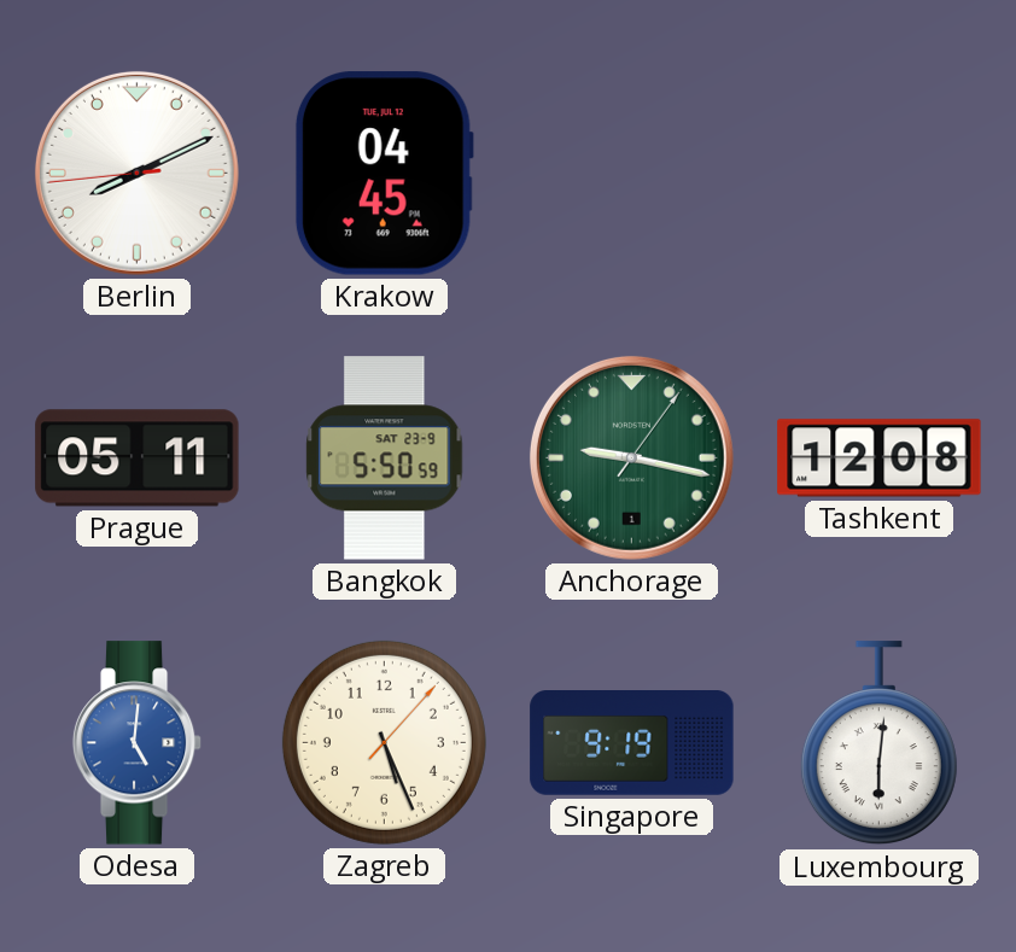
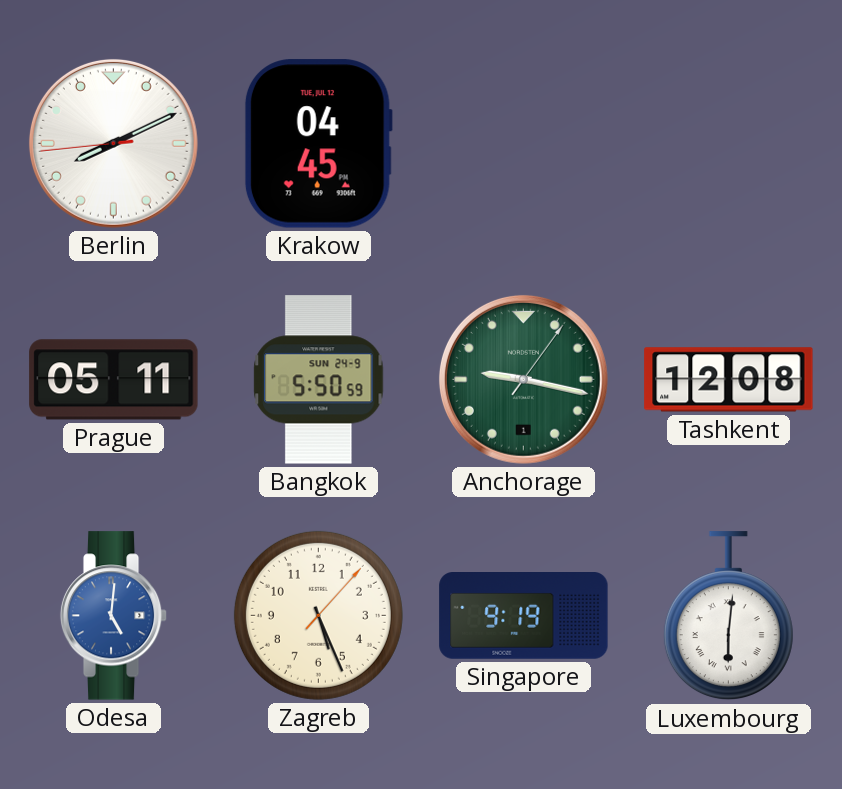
Bangkok date: SAT 23-9 -> SUN 24-9 (319, 380)
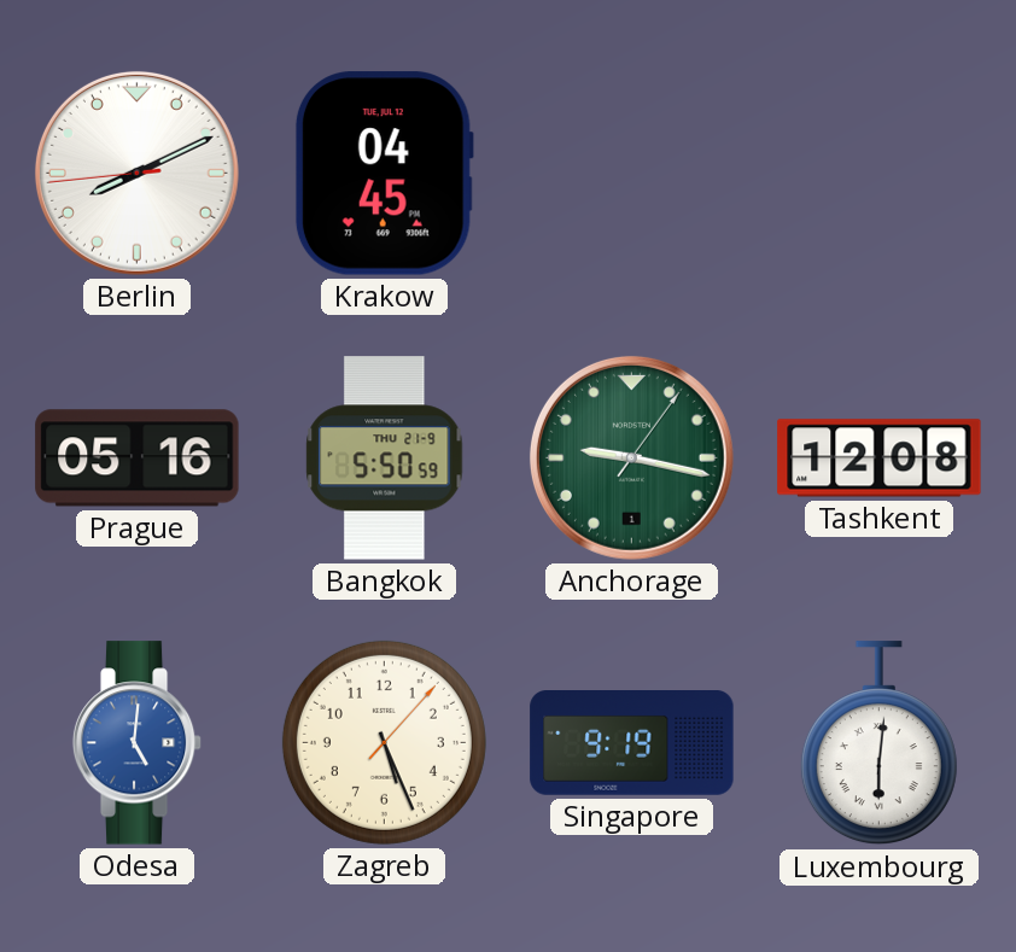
Prague: 05:11 -> 05:16 (138, 459)
Bangkok date: SUN 24-9 -> THU 21-9 (385, 459)
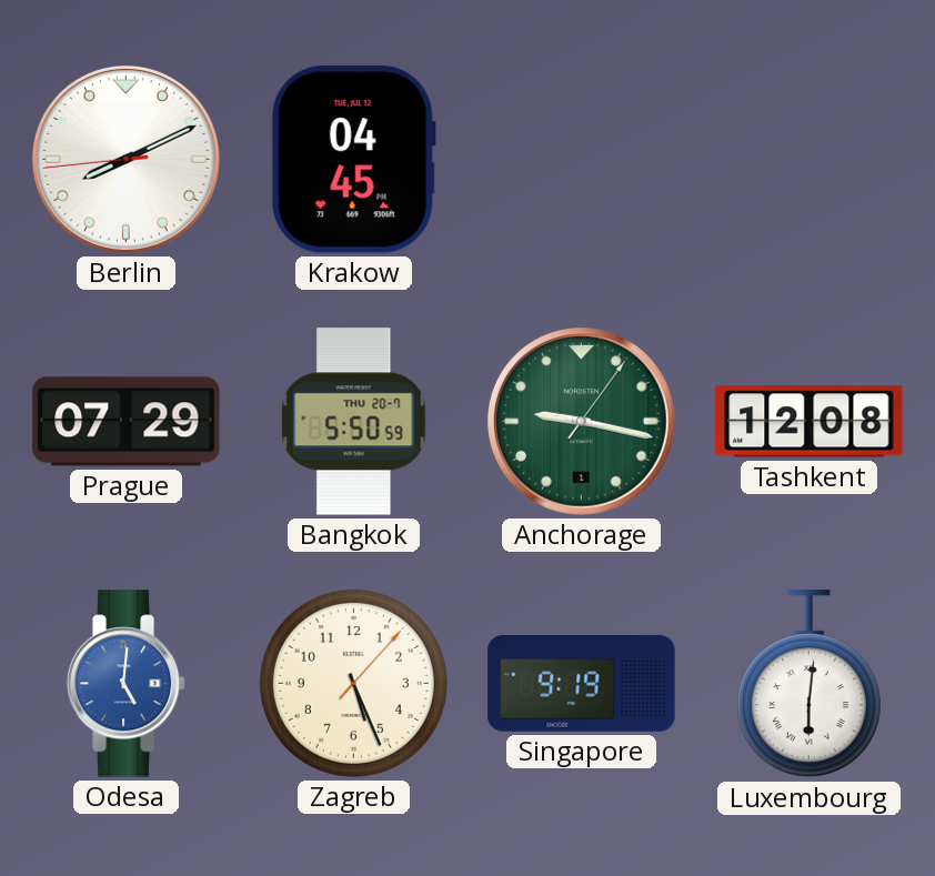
Prague: 05:16 -> 07:29 (127, 422)
Bangkok date: THU 21-9 -> THU 20-7 (354, 422)
